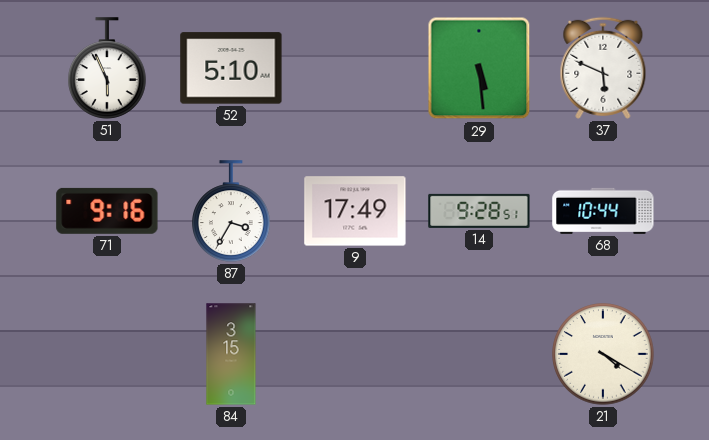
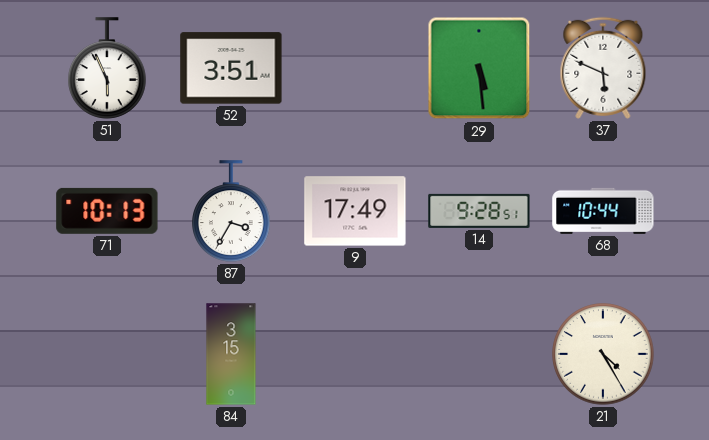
52: 5:10 -> 3:51 (231, 68)
71: 9:16 -> 10:13 (107, 211)
21: 4:20 -> 4:25 (603, 354)
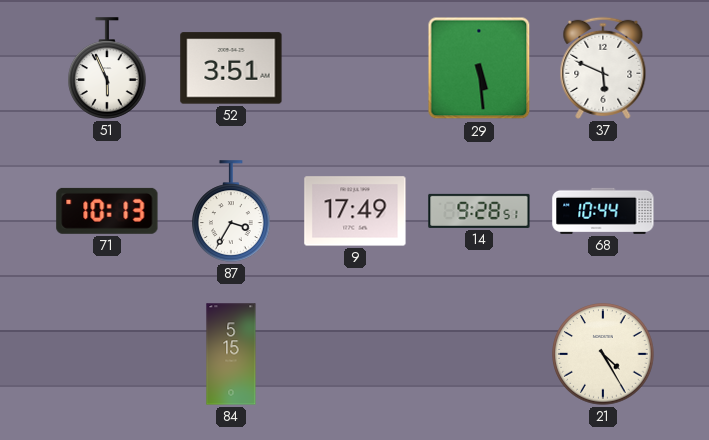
84: 3:15 -> 5:15 (231, 354)
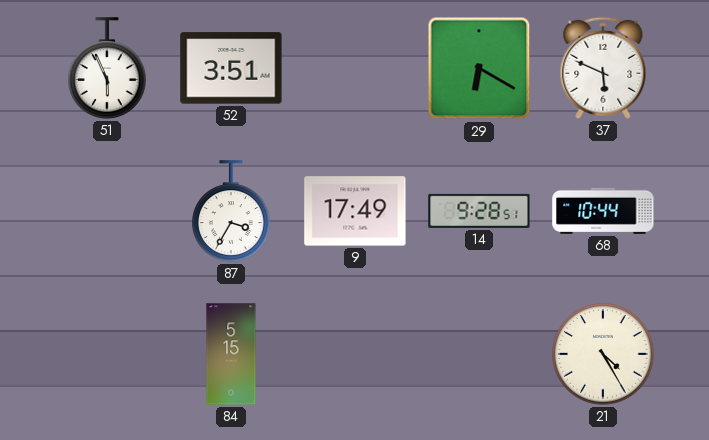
29: 5:29 -> 6:20 (479, 68)
71: 10:13 -> none (107, 211)
